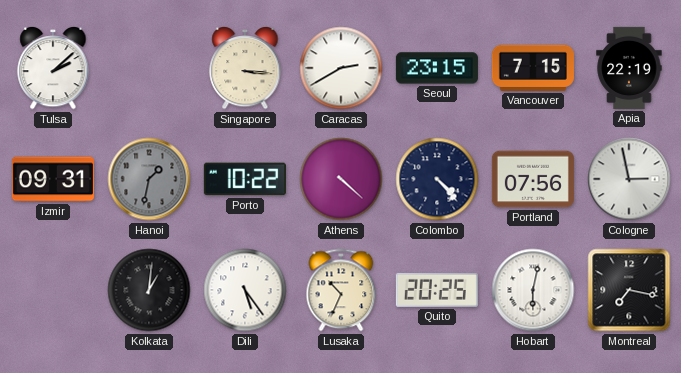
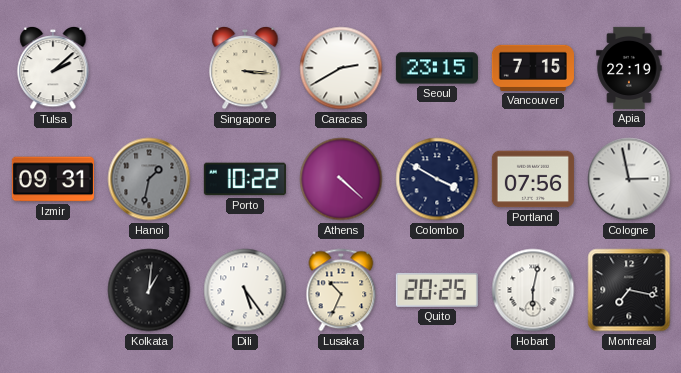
Colombo: 4:23 -> 3:50 (437, 179)
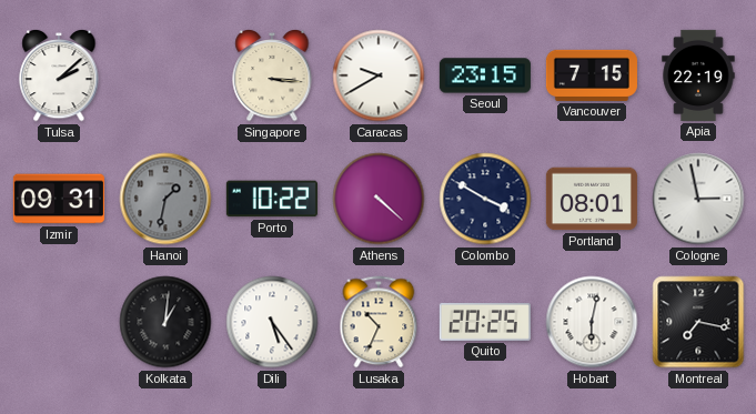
Caracas: 2:40 -> 9:40 (379, 75)
Portland: 07:56 -> 08:01 (592, 199)
